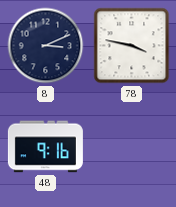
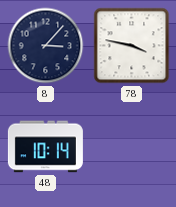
8: 3:11 -> 3:07 (46, 46)
48: 9:16 -> 10:14 (45, 147)
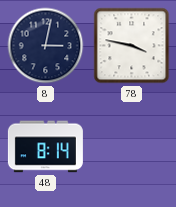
8: 3:07 -> 3:02 (46, 46)
48: 10:14 -> 8:14 (45, 147)
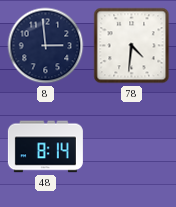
8: 3:02 -> 2:59 (46, 46)
78: 3:47 -> 4:31 (132, 46)
